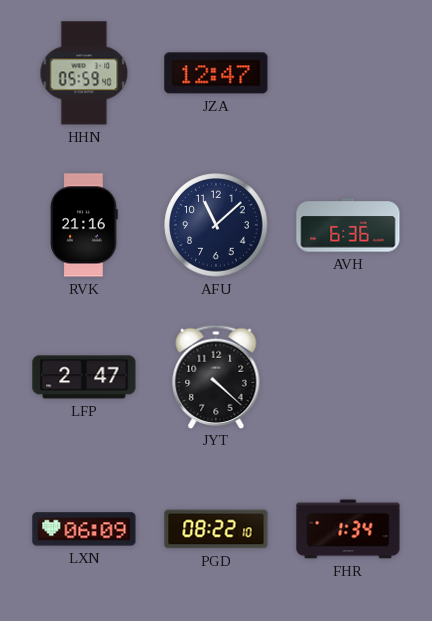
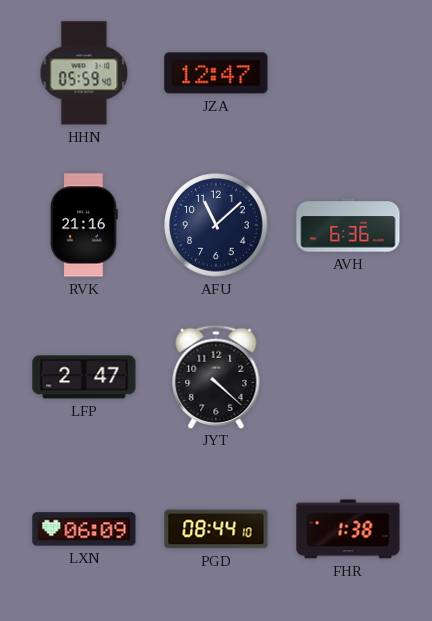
PGD: 08:22 -> 08:44 (216, 529)
FHR: 1:34 -> 1:38 (348, 529)
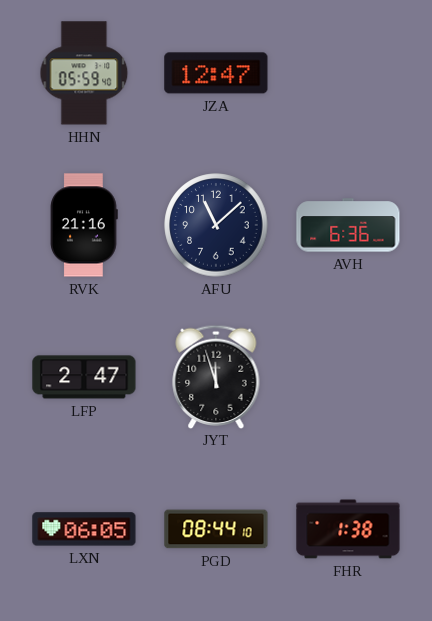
JYT: 4:22 -> 11:57 (216, 376)
LXN: 06:09 -> 06:05 (84, 529)
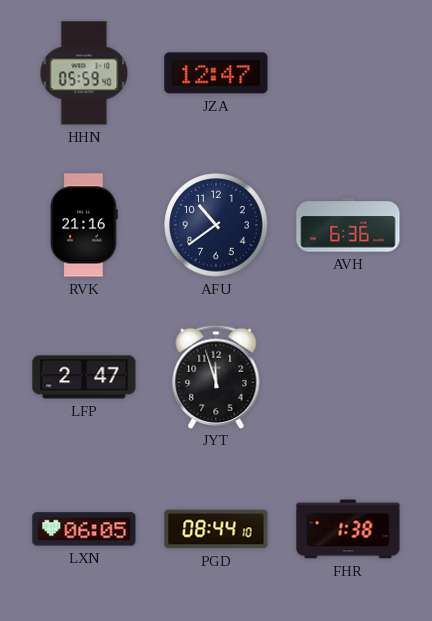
AFU: 11:08 -> 10:39 (216, 225)
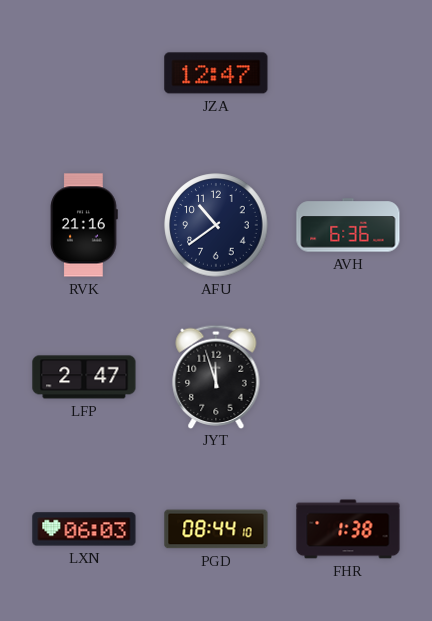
HHN: 05:59 -> none (84, 73)
LXN: 06:05 -> 06:03 (84, 529)
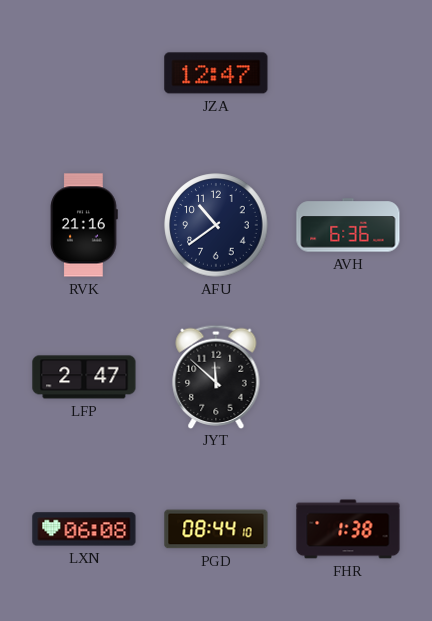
JYT: 11:57 -> 11:52 (216, 376)
LXN: 06:03 -> 06:08 (84, 529)
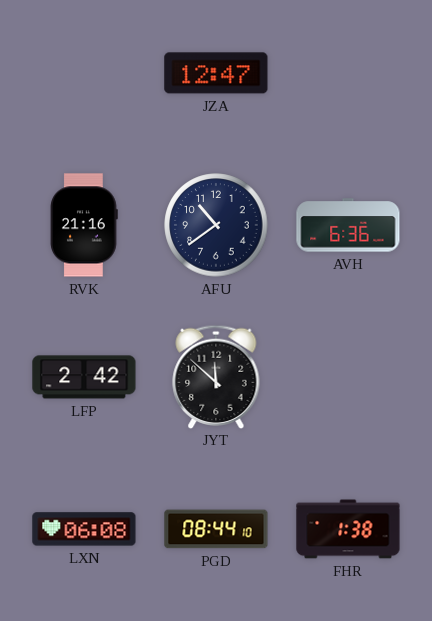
LFP: 2:47 -> 2:42 (84, 377)
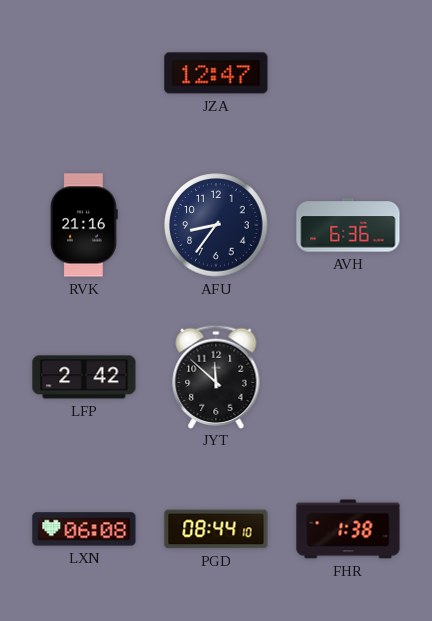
AFU: 10:39 -> 8:36 (216, 225)
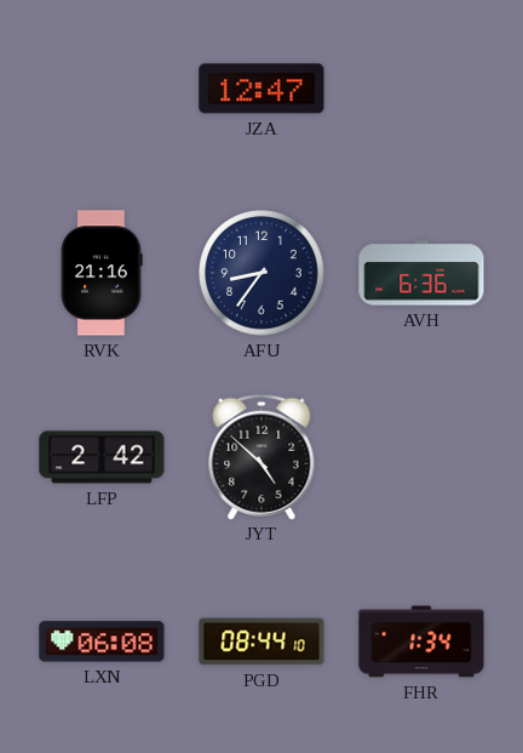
JYT: 11:52 -> 4:52 (261, 456)
FHR: 1:38 -> 1:34 (421, 641)
